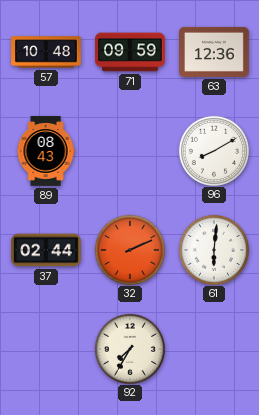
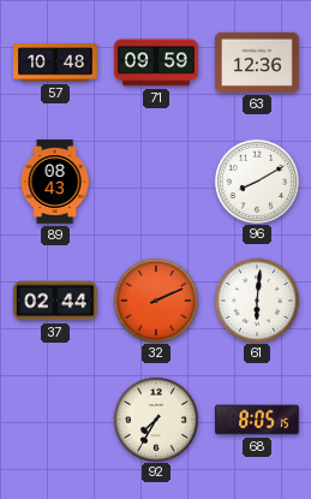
68: none -> 8:05 (257, 420)
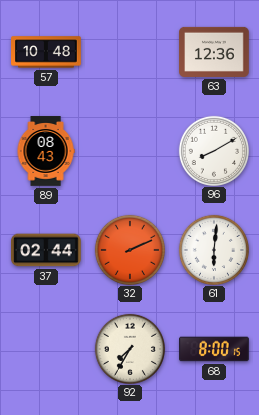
71: 09:59 -> none (156, 63)
68: 8:05 -> 8:00 (214, 349)
